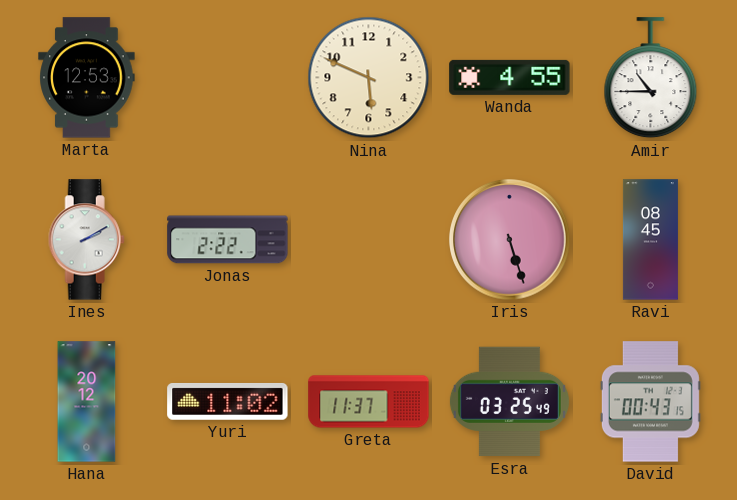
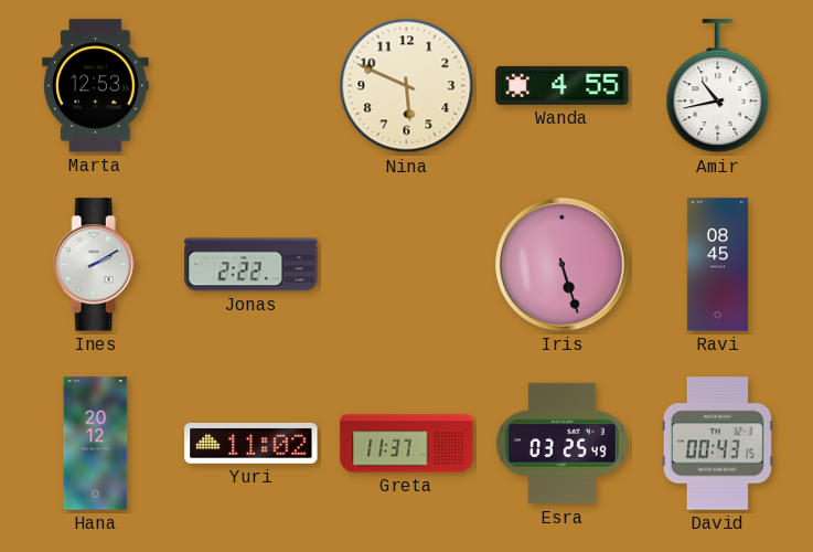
Amir: 10:45 -> 10:43 (718, 86)
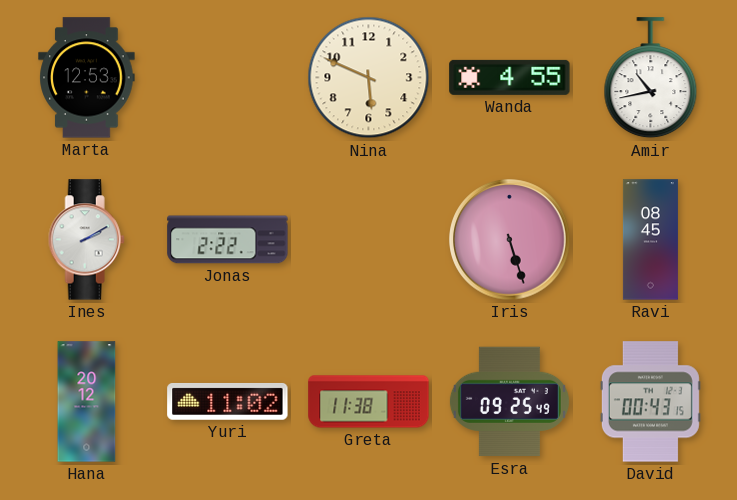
Greta: 11:37 -> 11:38 (369, 402)
Esra: 03:25 -> 09:25 (509, 402)
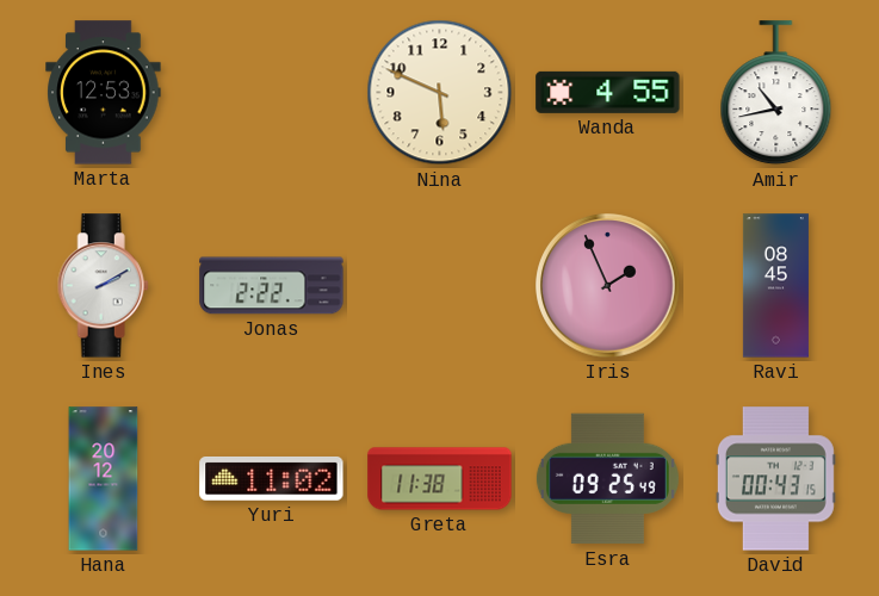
Iris: 5:27 -> 1:56 (608, 286)
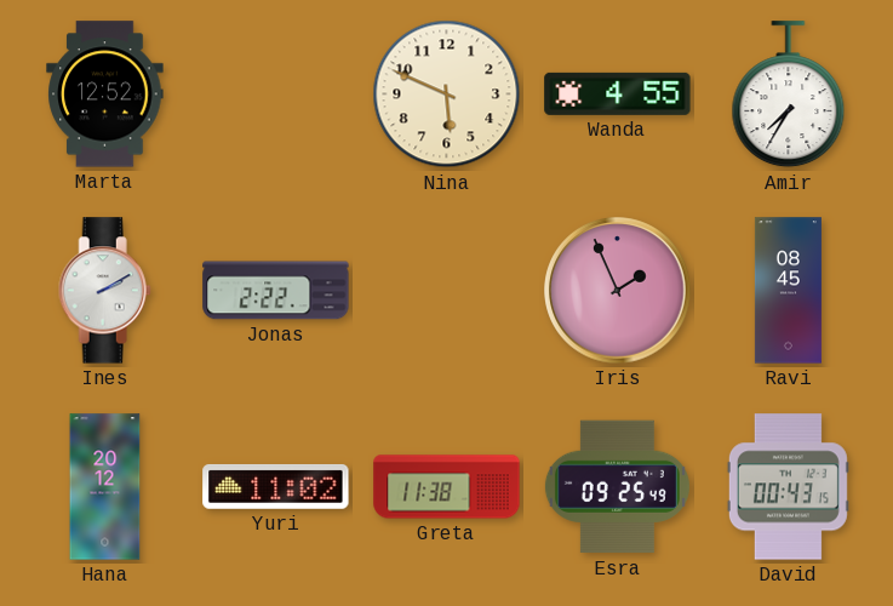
Marta: 12:53 -> 12:52 (105, 95)
Amir: 10:43 -> 7:35 (789, 95)
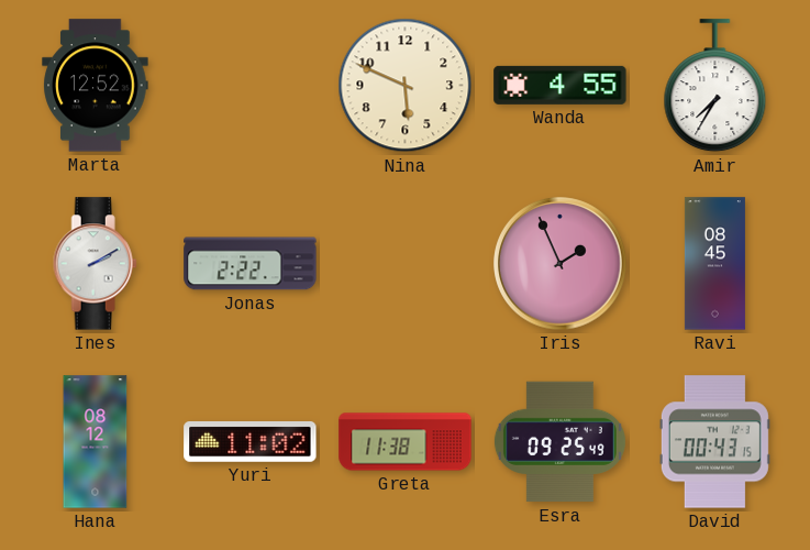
Hana: 20:12 -> 08:12 (96, 442)
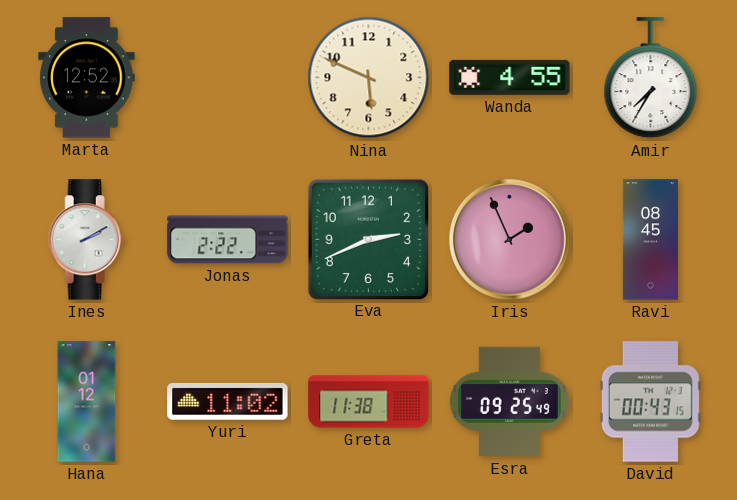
Eva: none -> 2:41 (368, 239)
Hana: 08:12 -> 01:12 (87, 402)
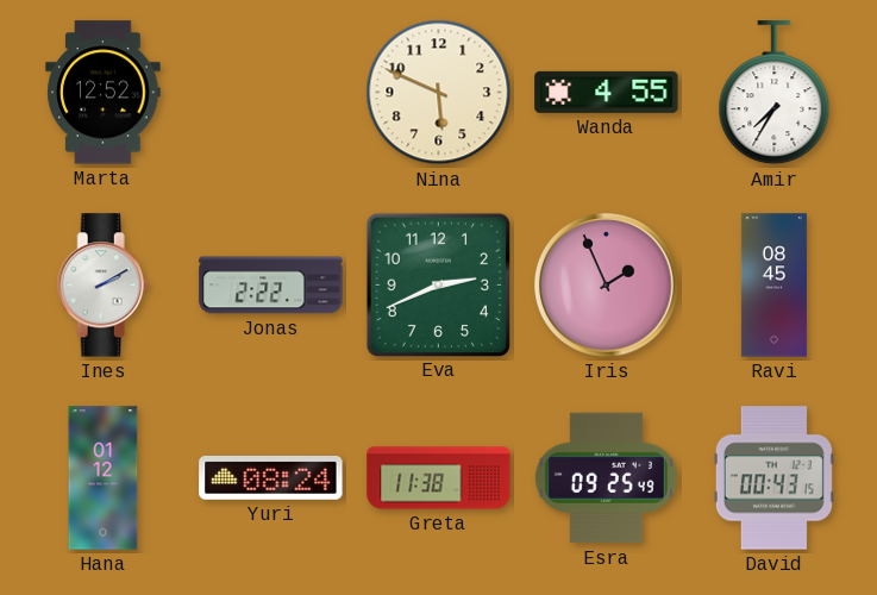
Yuri: 11:02 -> 08:24 (271, 477)
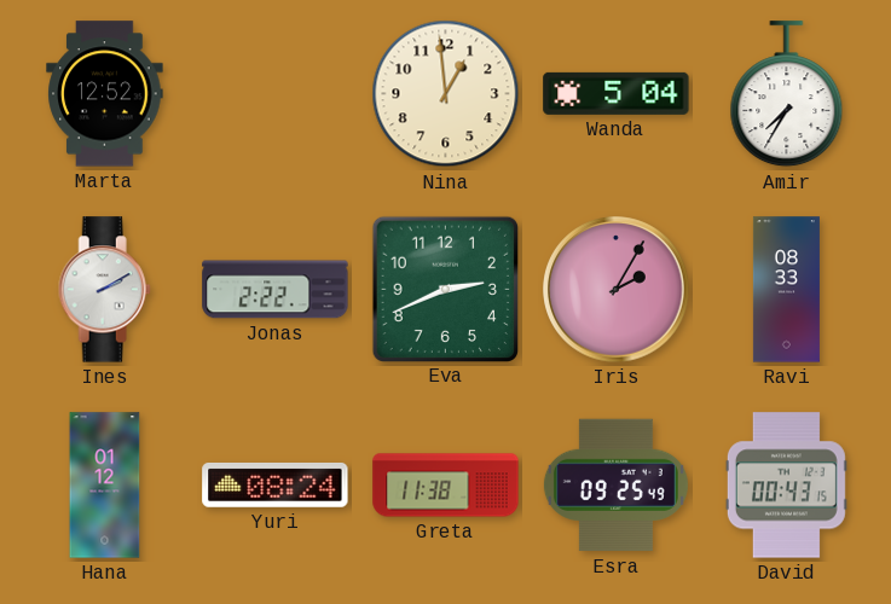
Nina: 5:49 -> 12:59 (446, 94)
Wanda: 4:55 -> 5:04 (617, 93)
Iris: 1:56 -> 2:05 (617, 290)
Ravi: 08:45 -> 08:33 (786, 290)
